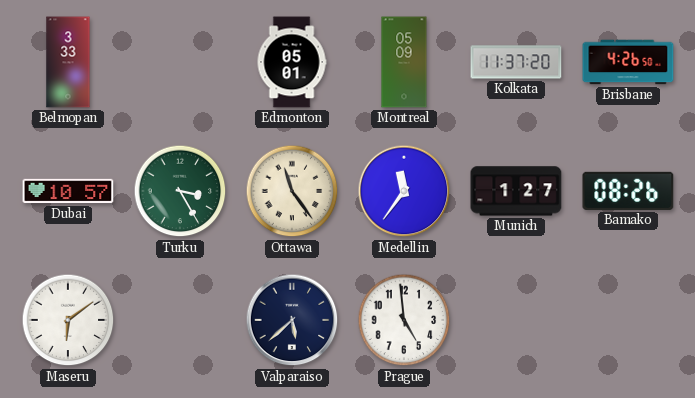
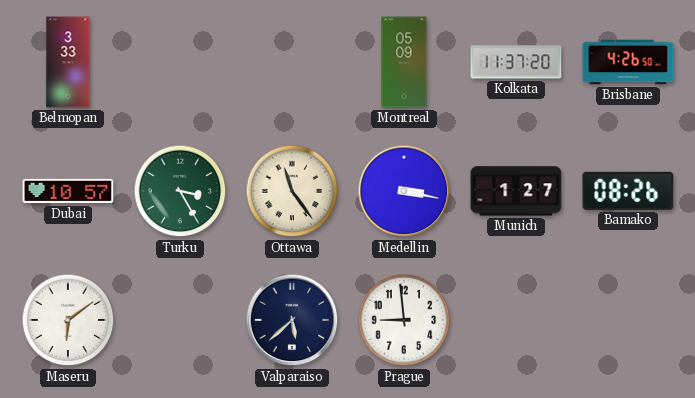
Edmonton: 05:01 -> none (292, 62)
Medellin: 11:36 -> 3:17 (404, 191)
Prague: 4:59 -> 8:59 (404, 320)
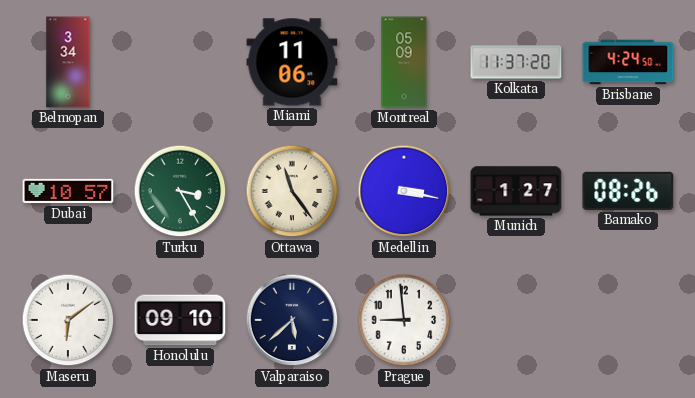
Belmopan: 3:33 -> 3:34 (68, 62)
Miami: none -> 11:06 (292, 62)
Brisbane: 4:26 -> 4:24 (628, 62)
Honolulu: none -> 09:10 (180, 320)
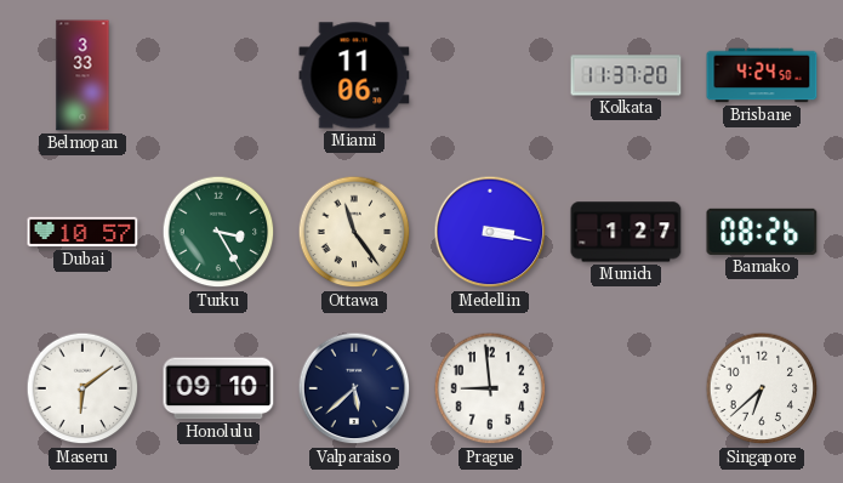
Belmopan: 3:34 -> 3:33 (82, 75)
Montreal: 05:09 -> none (404, 62)
Singapore: none -> 6:38 (762, 388)
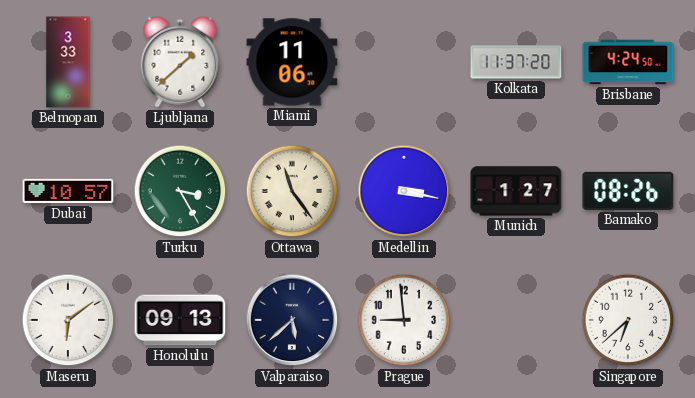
Ljubljana: none -> 1:38 (180, 62)
Honolulu: 09:10 -> 09:13 (180, 320)
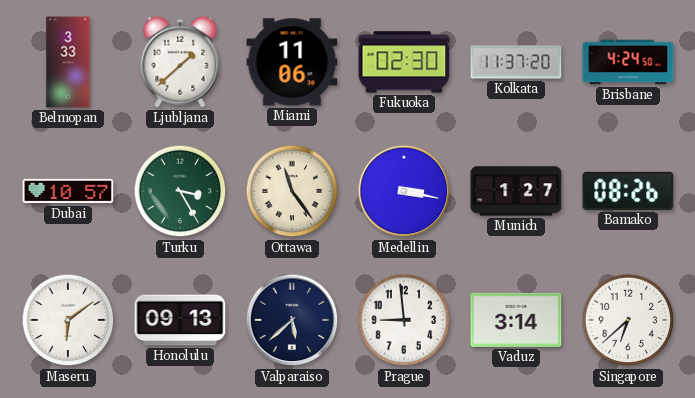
Fukuoka: none -> 02:30 (404, 62)
Vaduz: none -> 3:14 (516, 320)
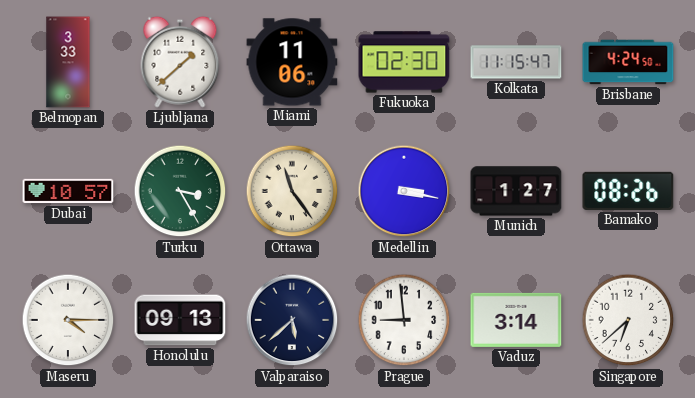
Kolkata: 11:37 -> 11:15 (516, 62)
Maseru: 6:09 -> 4:15 (68, 320)
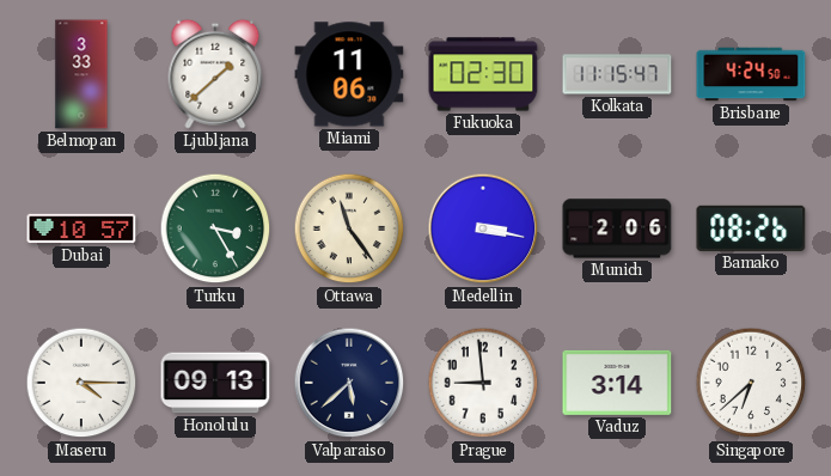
Munich: 1:27 -> 2:06 (617, 228)
